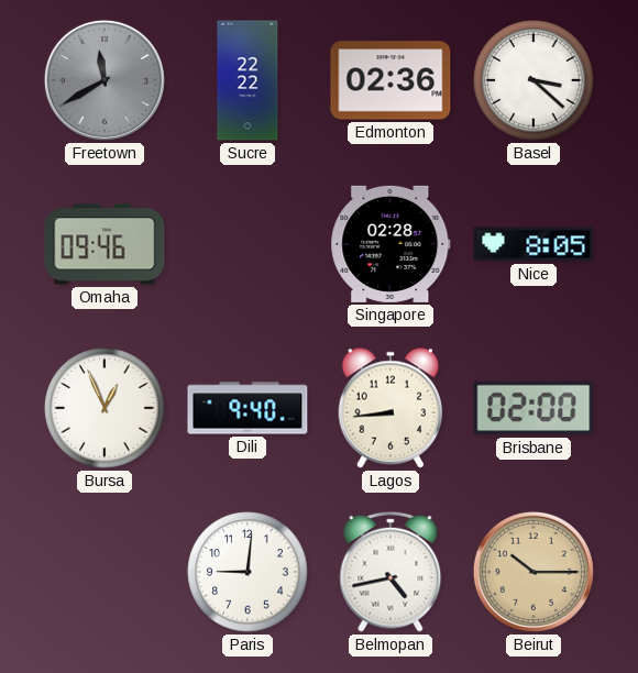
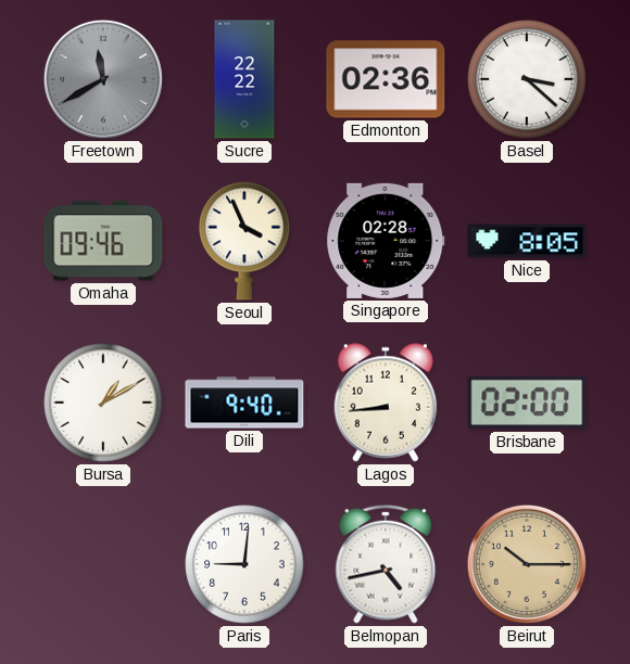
Seoul: none -> 3:56 (244, 241)
Bursa: 12:56 -> 1:10 (103, 403)
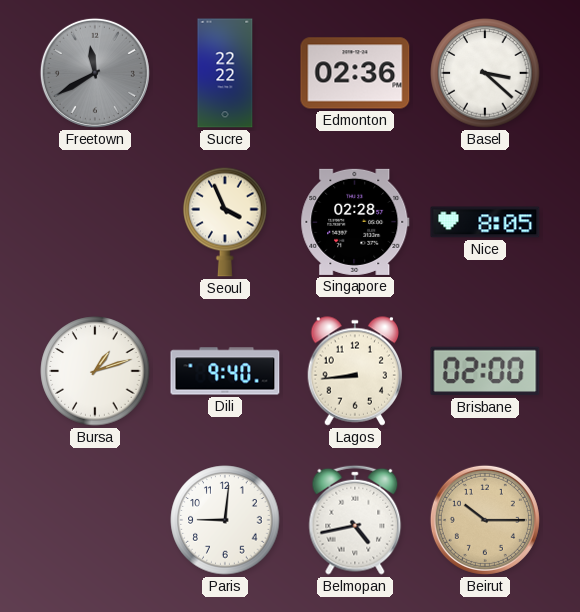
Omaha: 09:46 -> none (103, 241)
Bursa: 1:10 -> 1:12 (95, 371)
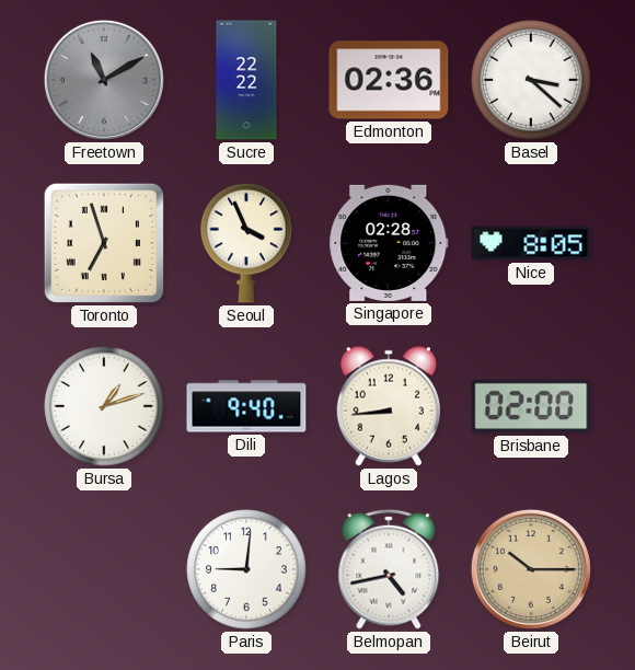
Freetown: 11:40 -> 11:10 (104, 80)
Toronto: none -> 6:57 (104, 243)
